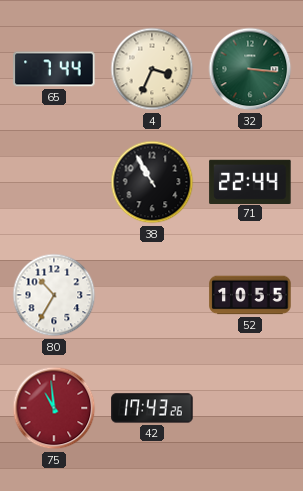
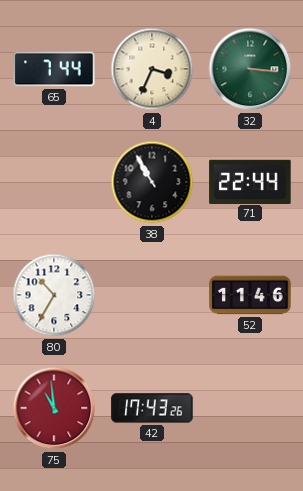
52: 10:55 -> 11:46 (250, 295)
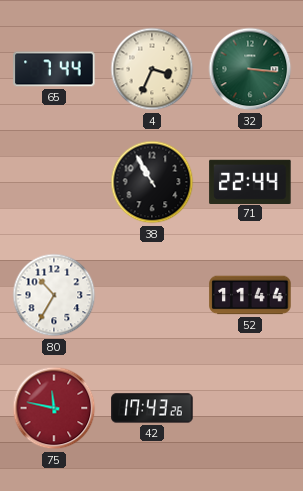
52: 11:46 -> 11:44 (250, 295)
75: 10:59 -> 11:47 (54, 408)
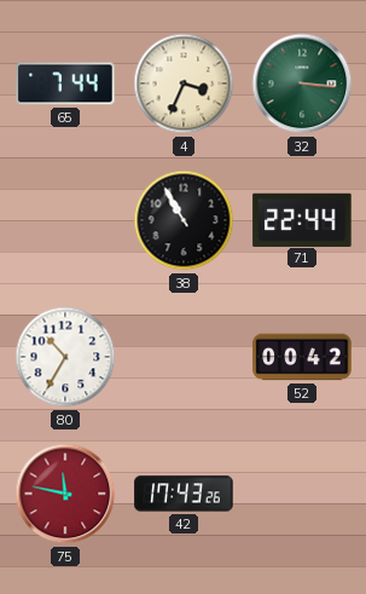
52: 11:44 -> 00:42 (302, 357)
